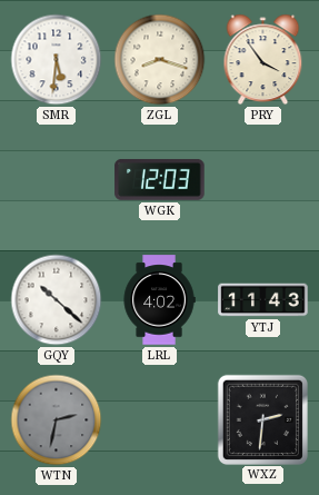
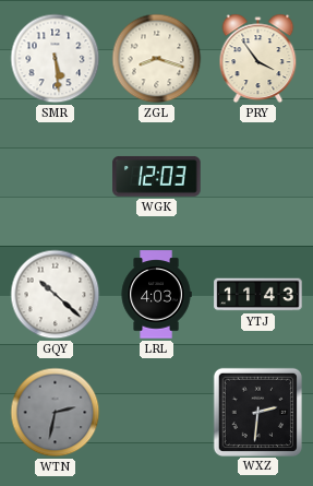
SMR: 5:31 -> 5:29 (56, 59)
LRL: 4:02 -> 4:03 (156, 295)
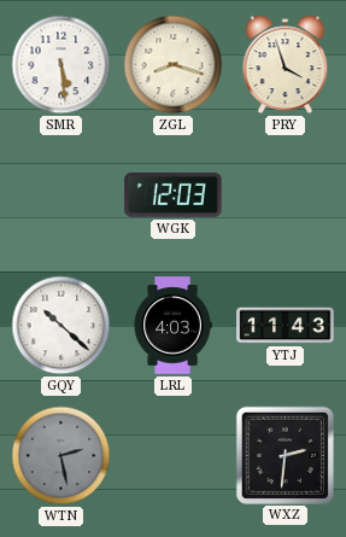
PRY: 3:54 -> 3:57 (286, 65)
WTN: 2:32 -> 2:28 (61, 456)
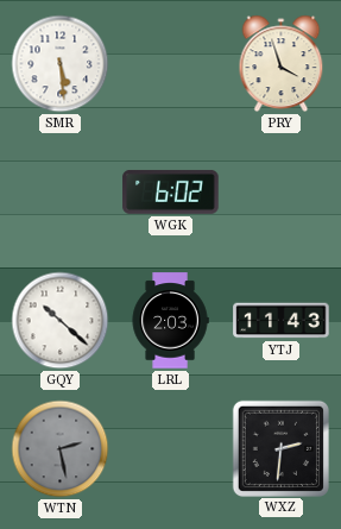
ZGL: 8:18 -> none (174, 65)
WGK: 12:03 -> 6:02 (171, 191)
LRL: 4:03 -> 2:03 (170, 321)
